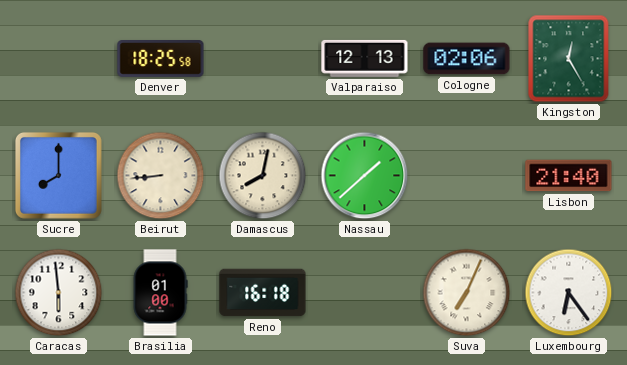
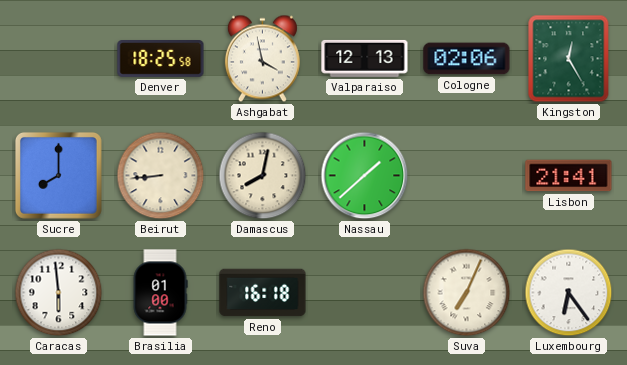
Ashgabat: none -> 3:58 (262, 59)
Lisbon: 21:40 -> 21:41 (569, 176)
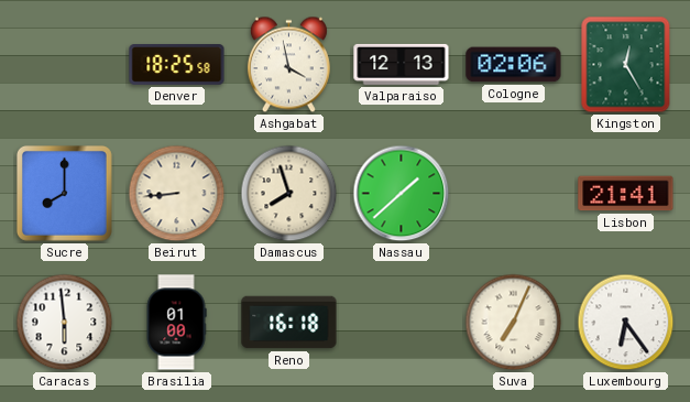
Damascus: 8:02 -> 7:57 (289, 194)
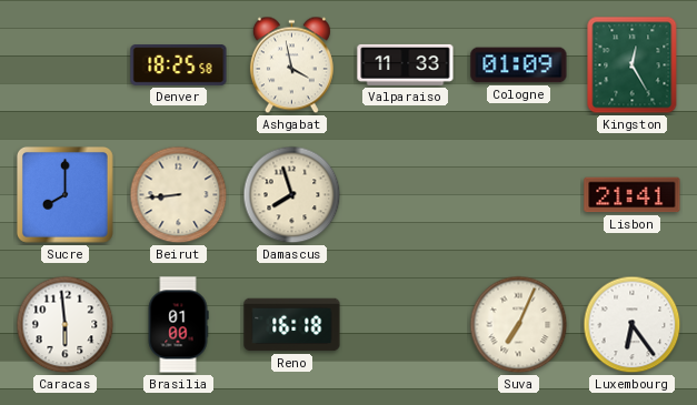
Valparaiso: 12:13 -> 11:33 (406, 64)
Cologne: 02:06 -> 01:09 (519, 65)
Nassau: 1:38 -> none (402, 194)
